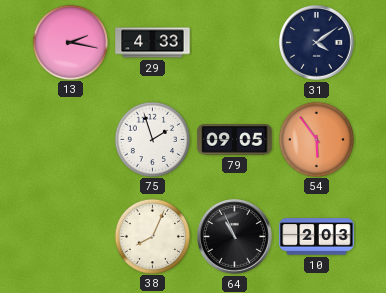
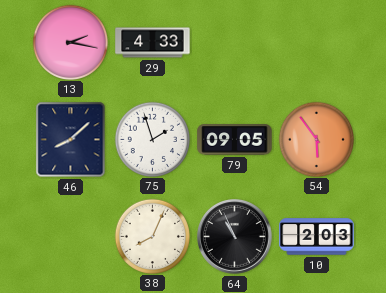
31: 4:09 -> none (317, 43)
46: none -> 8:08 (71, 140)
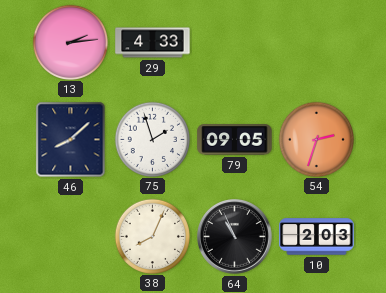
13: 2:17 -> 2:14 (70, 42)
54: 5:54 -> 2:33 (316, 139)
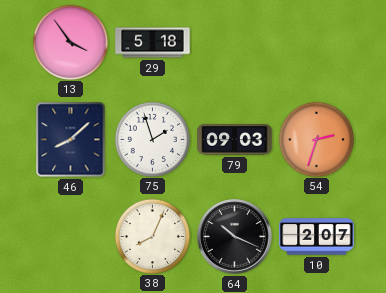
13: 2:14 -> 3:54 (70, 42)
29: 4:33 -> 5:18 (153, 43)
79: 09:05 -> 09:03 (235, 140)
64: 10:56 -> 10:19 (235, 237)
10: 2:03 -> 2:07 (317, 237)
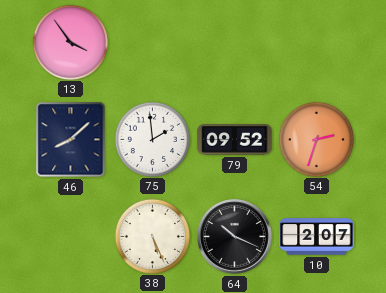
29: 5:18 -> none (153, 43)
75: 1:57 -> 1:59 (152, 139)
79: 09:03 -> 09:52 (235, 140)
38: 8:04 -> 5:26 (152, 236)
